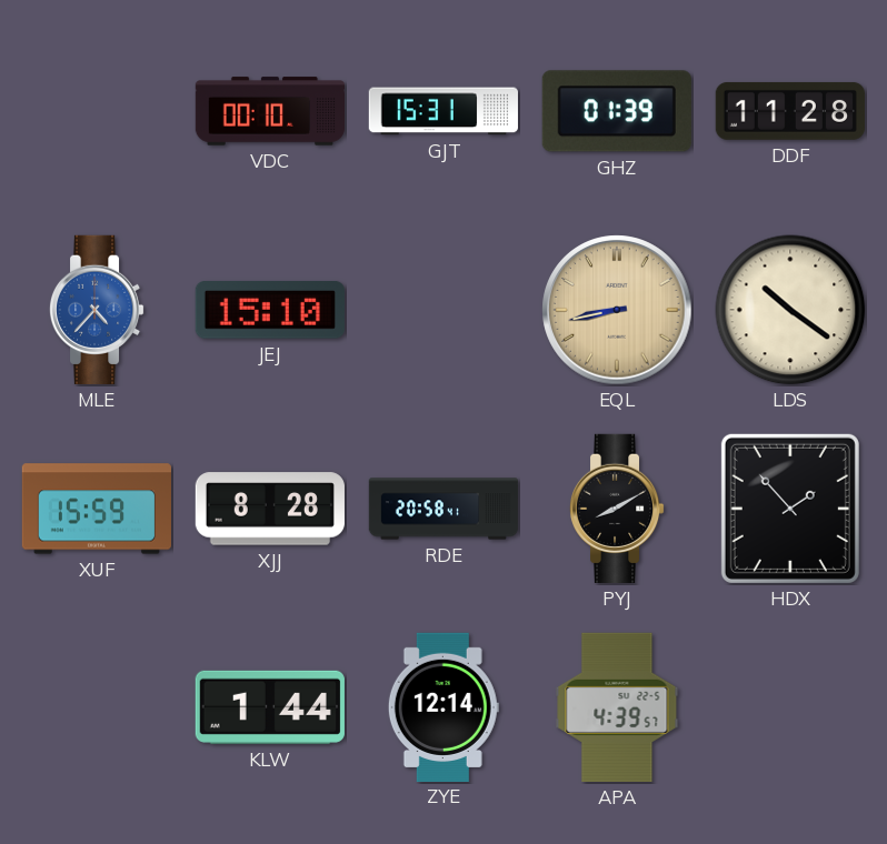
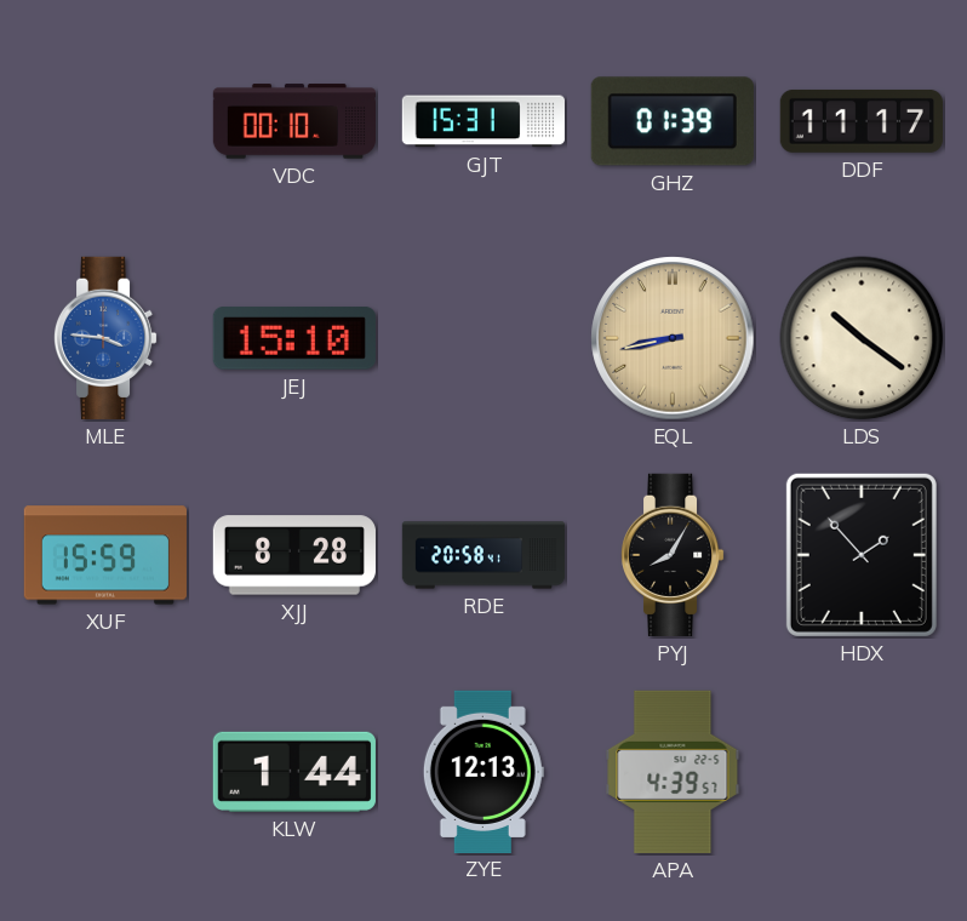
DDF: 11:28 -> 11:17 (862, 121)
MLE: 4:37 -> 3:46 (105, 338)
PYJ: 8:10 -> 8:05 (673, 555)
ZYE: 12:14 -> 12:13 (483, 771)
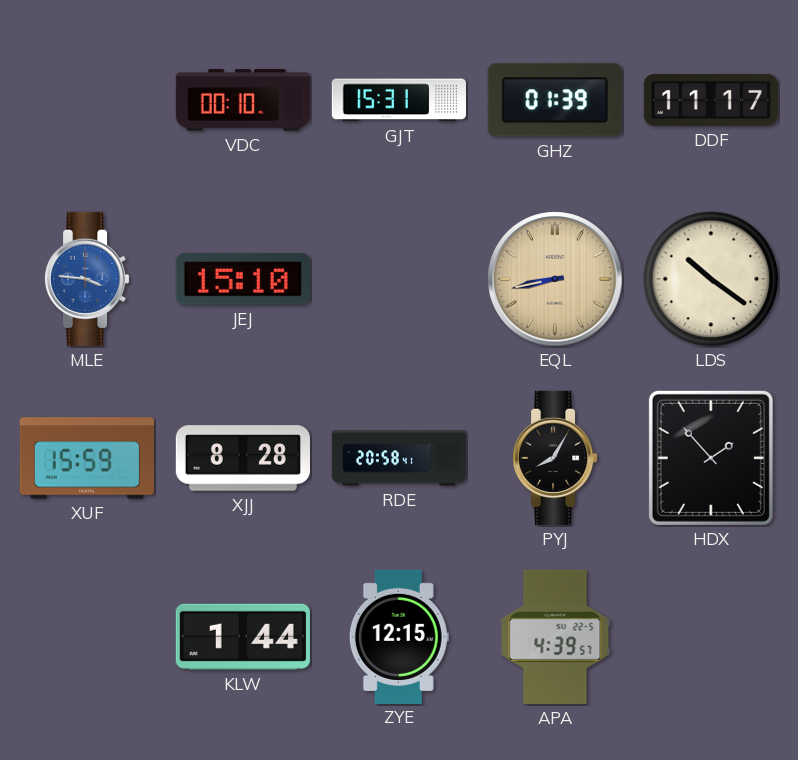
ZYE: 12:13 -> 12:15 (399, 636)
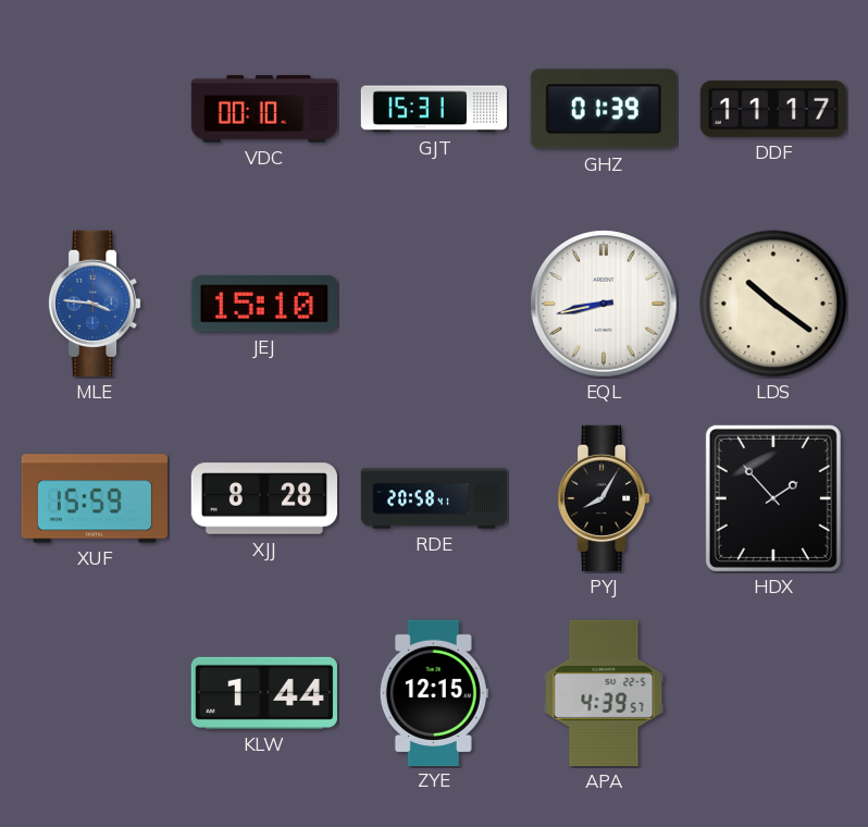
EQL dial: champagne -> white (604, 304)
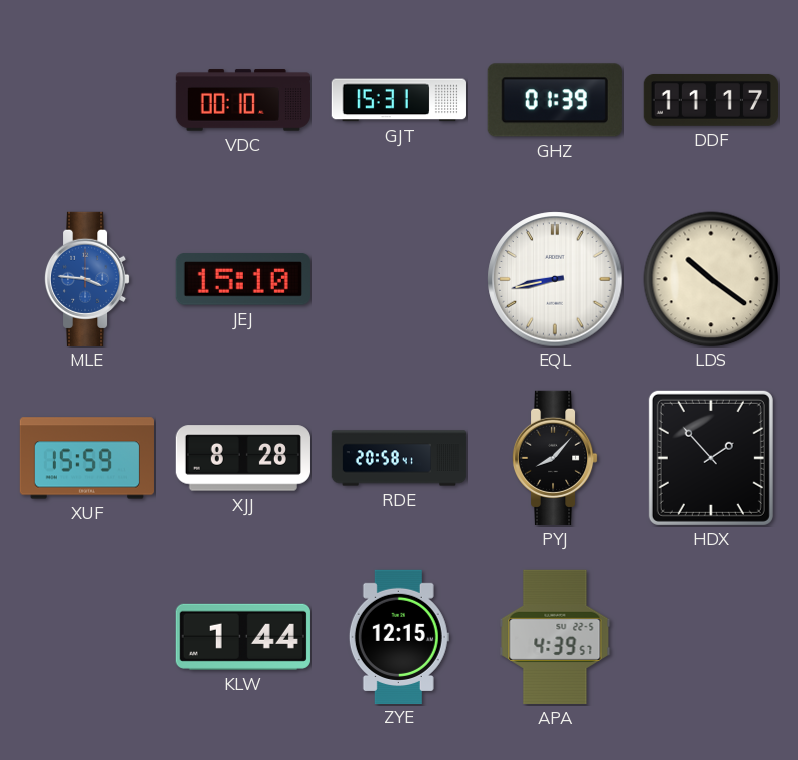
PYJ: 8:05 -> 8:07 (555, 458)
